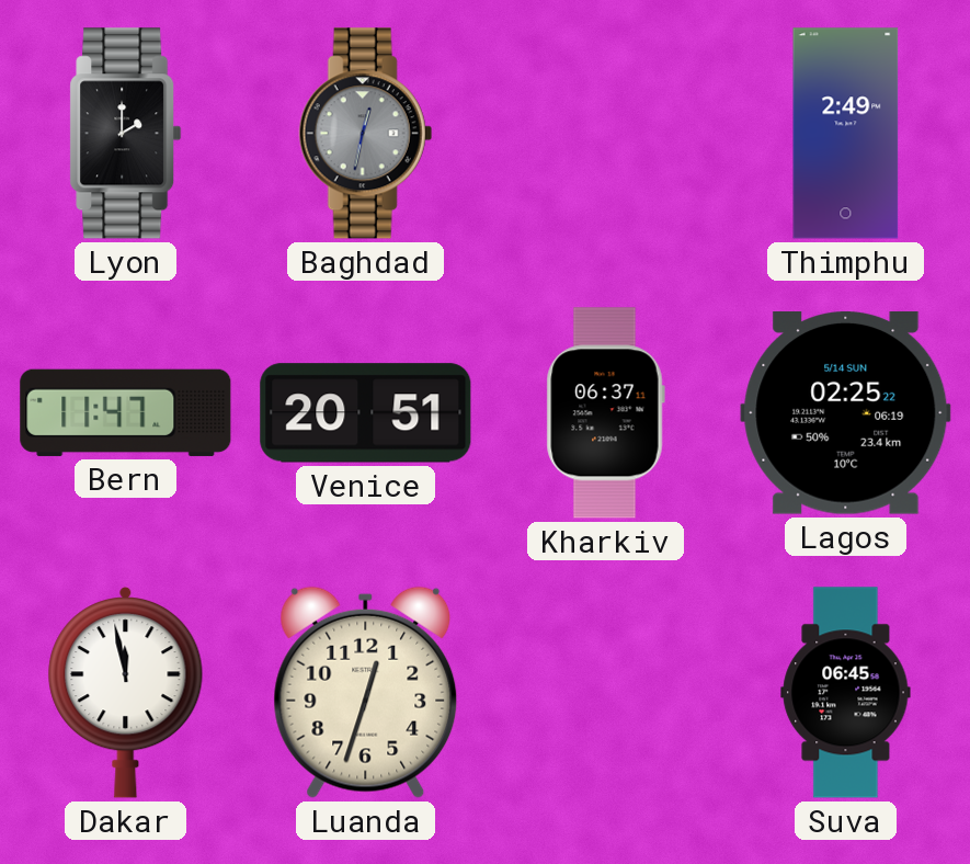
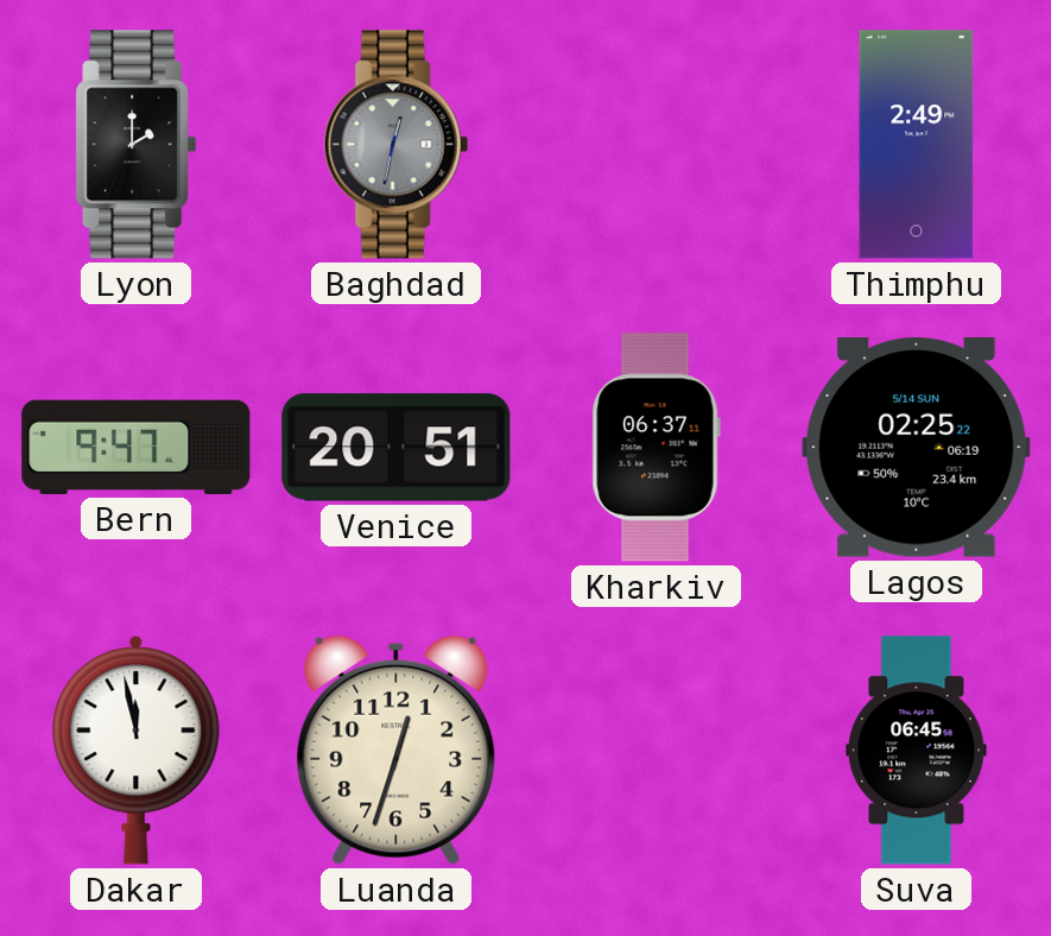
Bern: 11:47 -> 9:47 (137, 447)
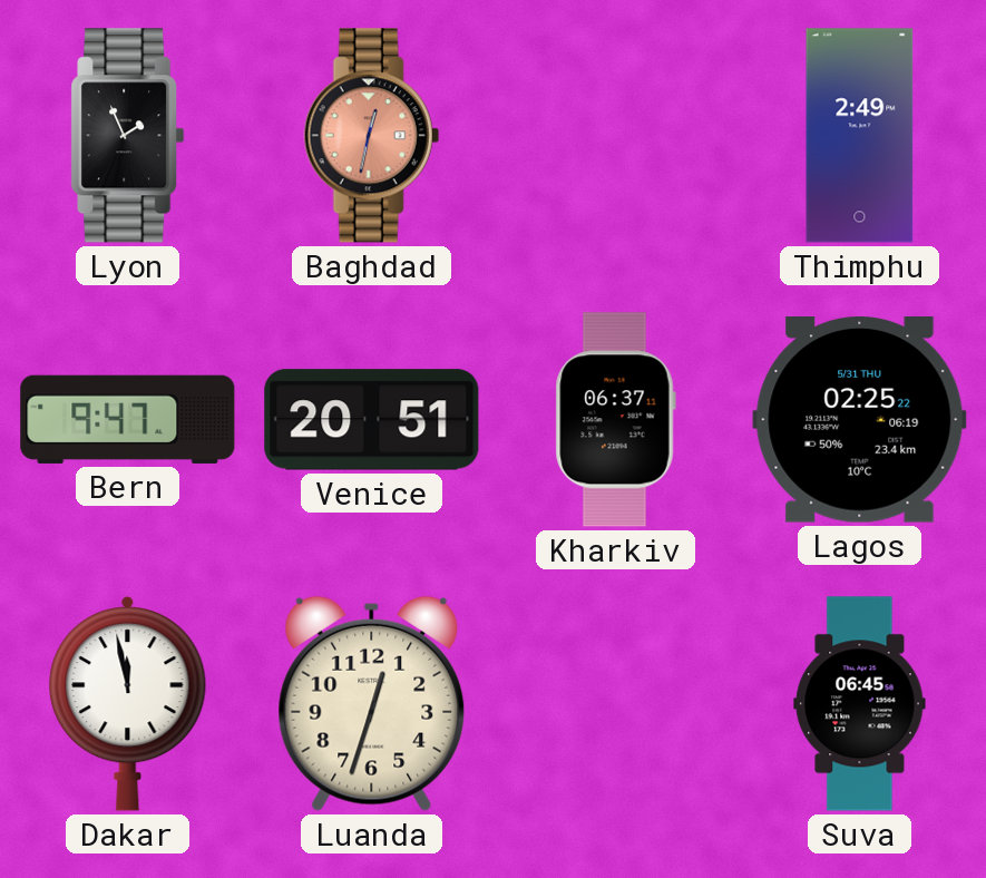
Lyon: 2:00 -> 1:56 (128, 136)
Baghdad dial: grey -> salmon (371, 136)
Lagos date: 5/14 SUN -> 5/31 THU (860, 420)
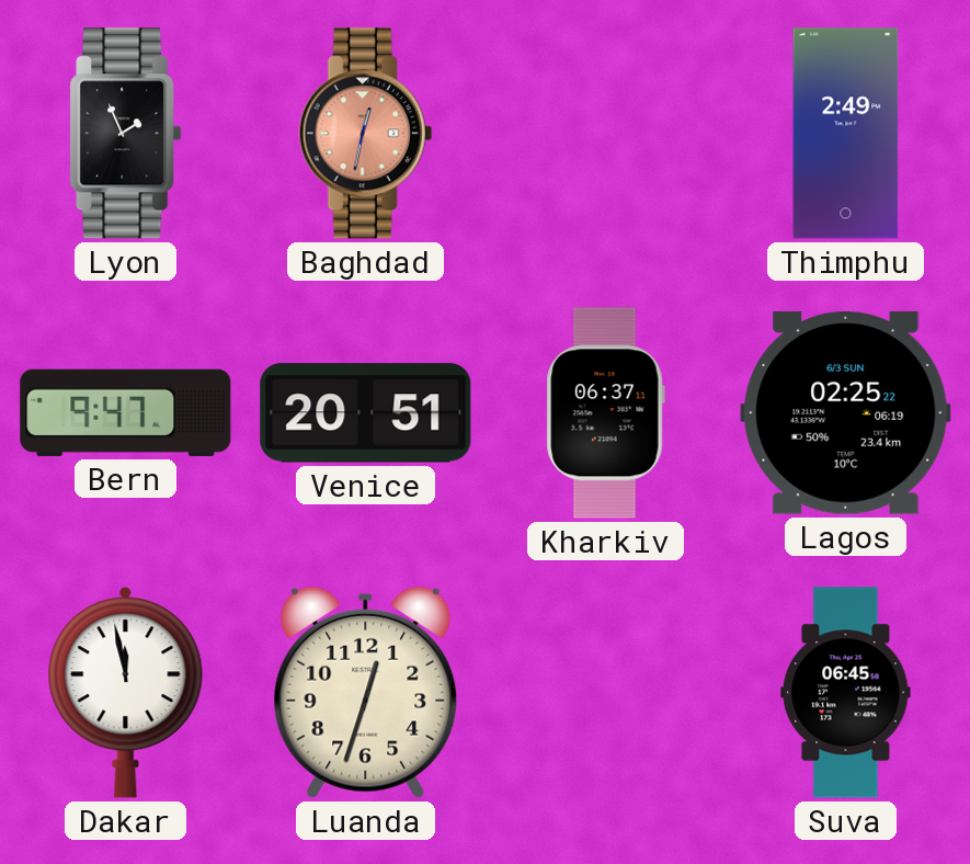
Lagos date: 5/31 THU -> 6/3 SUN (846, 413)
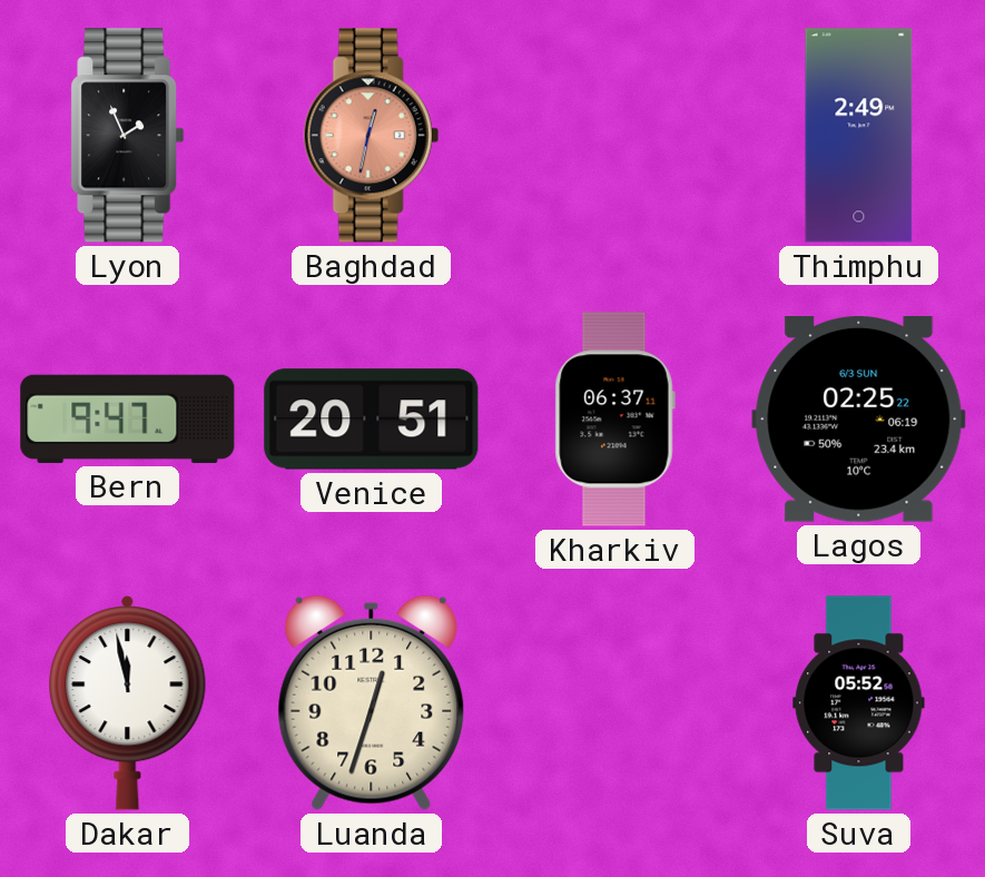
Suva: 06:45 -> 05:52 (859, 703)
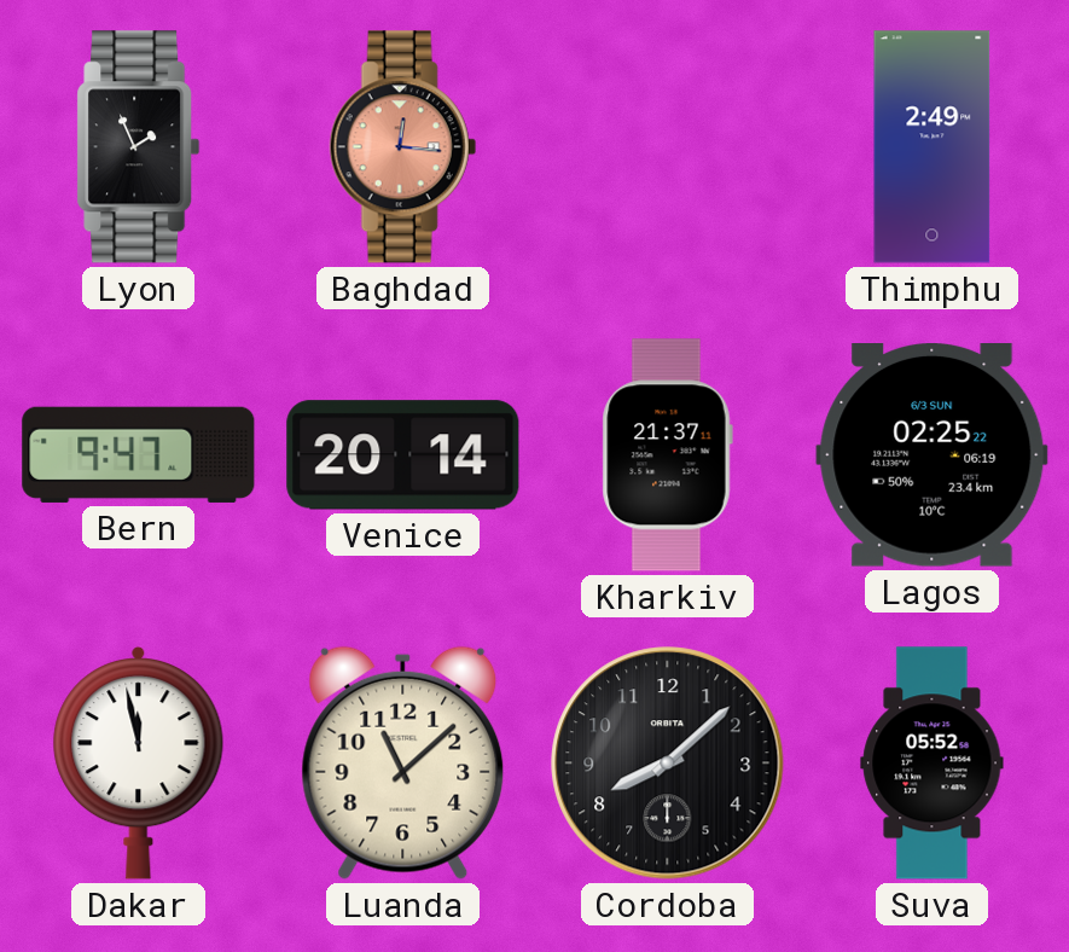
Baghdad: 12:32 -> 12:16 (402, 147)
Venice: 20:51 -> 20:14 (403, 455)
Kharkiv: 06:37 -> 21:37 (667, 455)
Luanda: 12:33 -> 11:08 (403, 762)
Cordoba: none -> 8:08 (668, 764)
